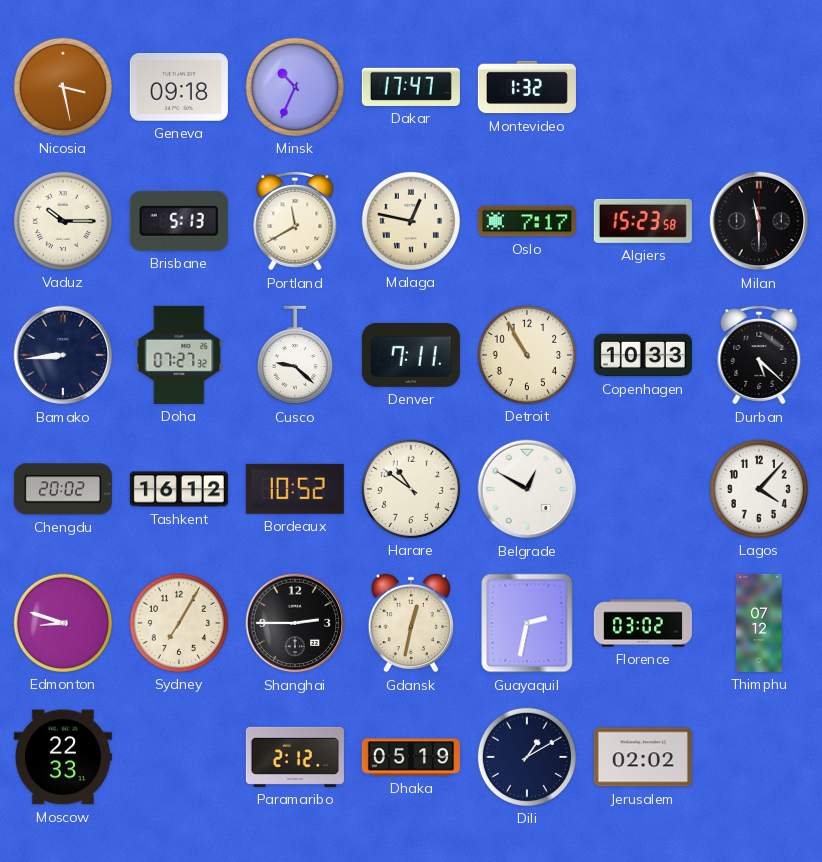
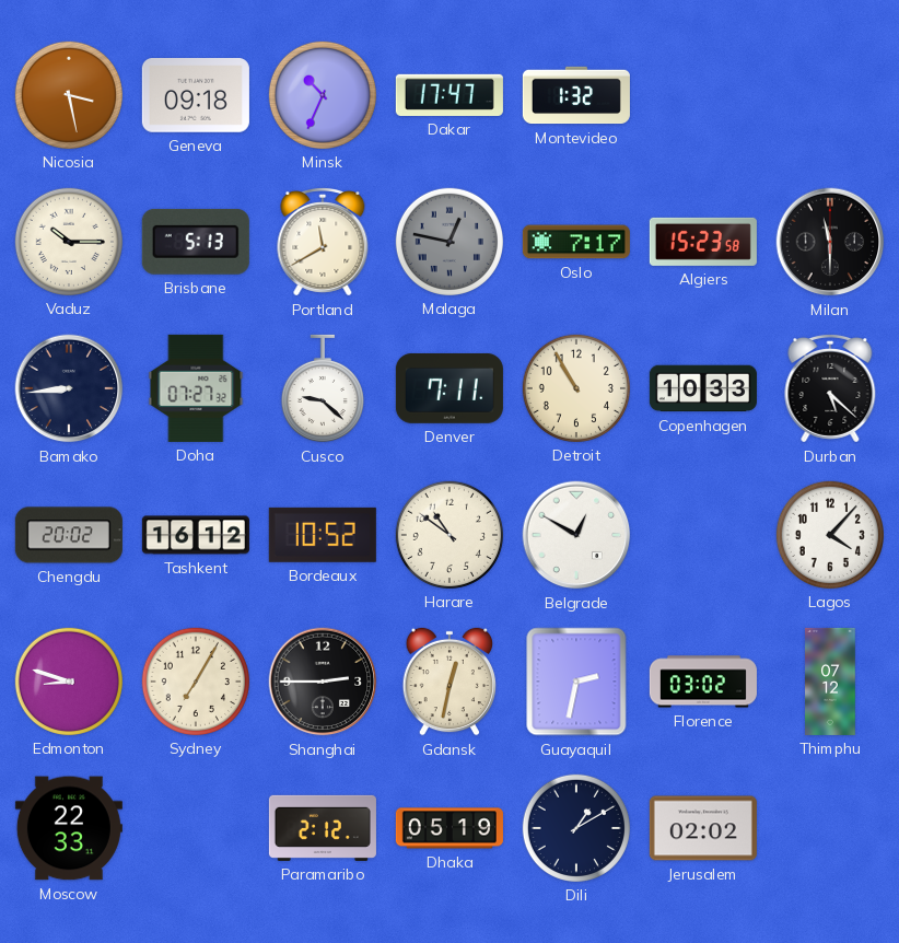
Malaga dial: cream -> grey (449, 242)
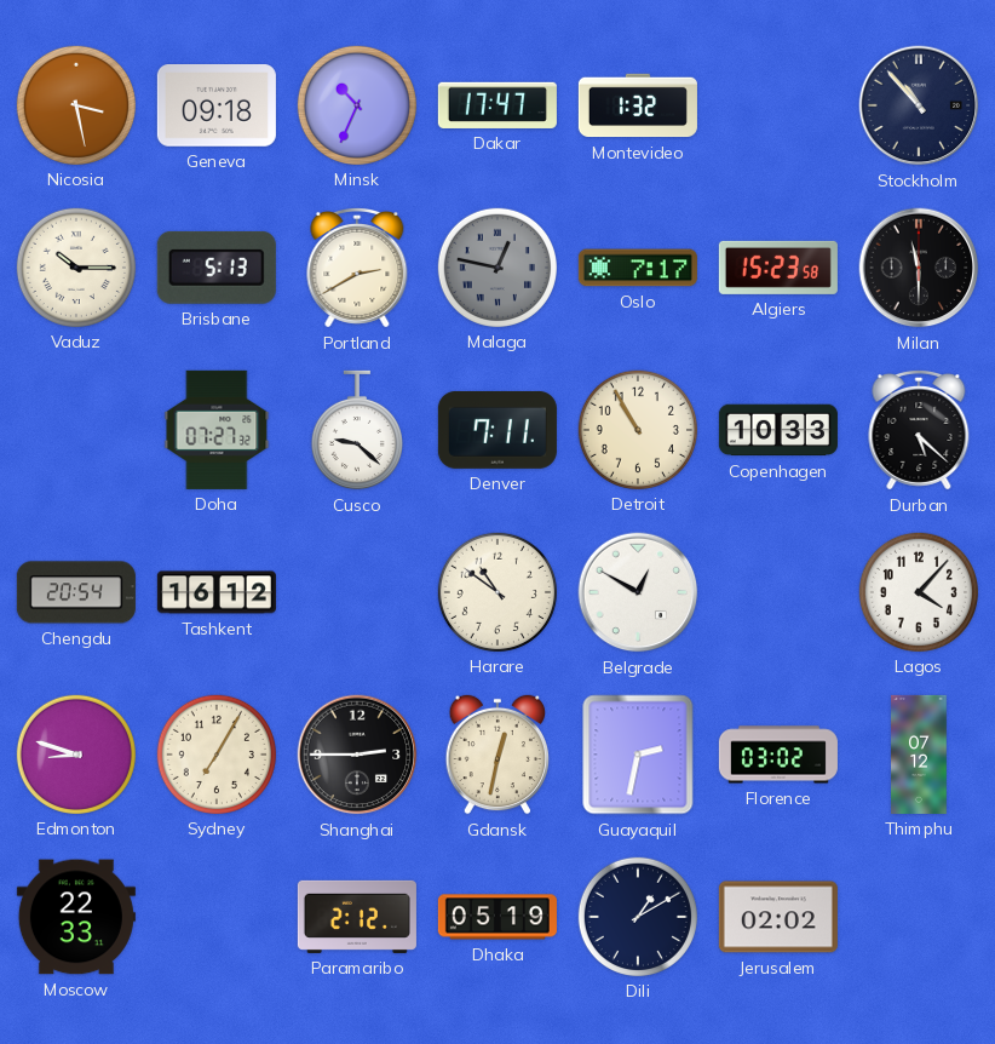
Stockholm: none -> 10:53 (919, 105)
Portland: 11:40 -> 2:40 (357, 268)
Bamako: 8:44 -> none (69, 388)
Chengdu: 20:02 -> 20:54 (76, 592)
Bordeaux: 10:52 -> none (323, 535)
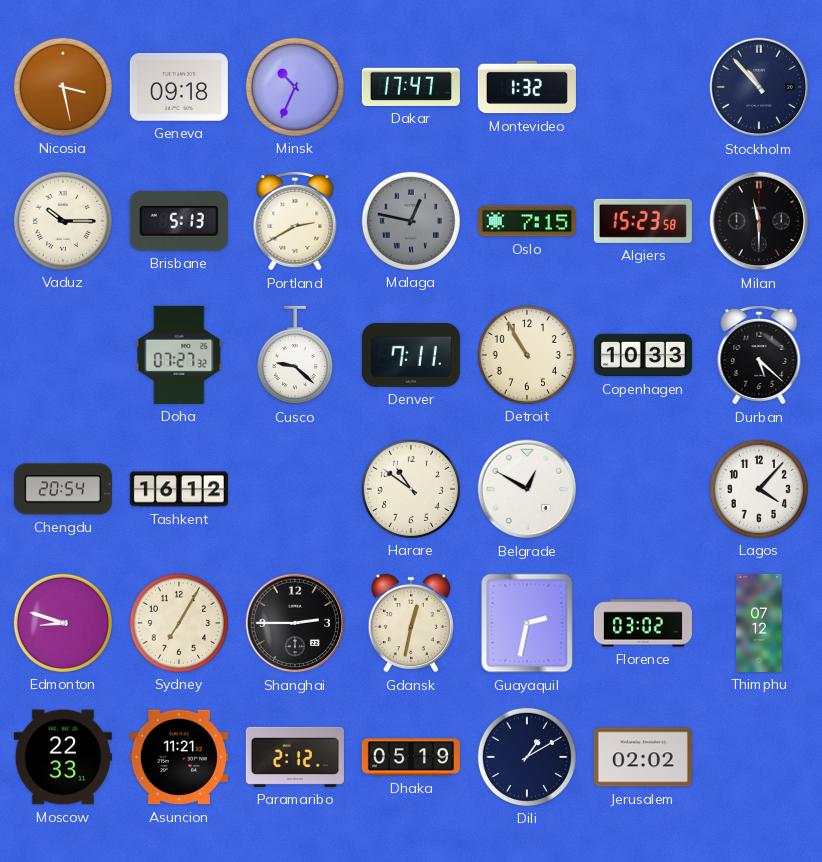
Oslo: 7:17 -> 7:15 (527, 221)
Asuncion: none -> 11:21 (179, 757)
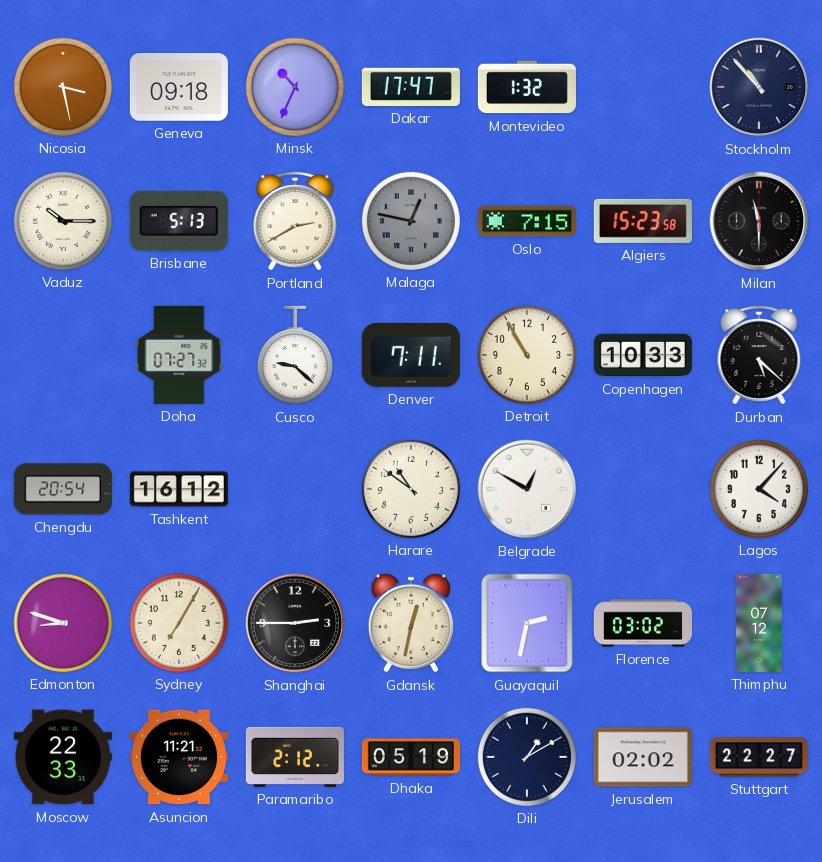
Stuttgart: none -> 22:27 (759, 757)
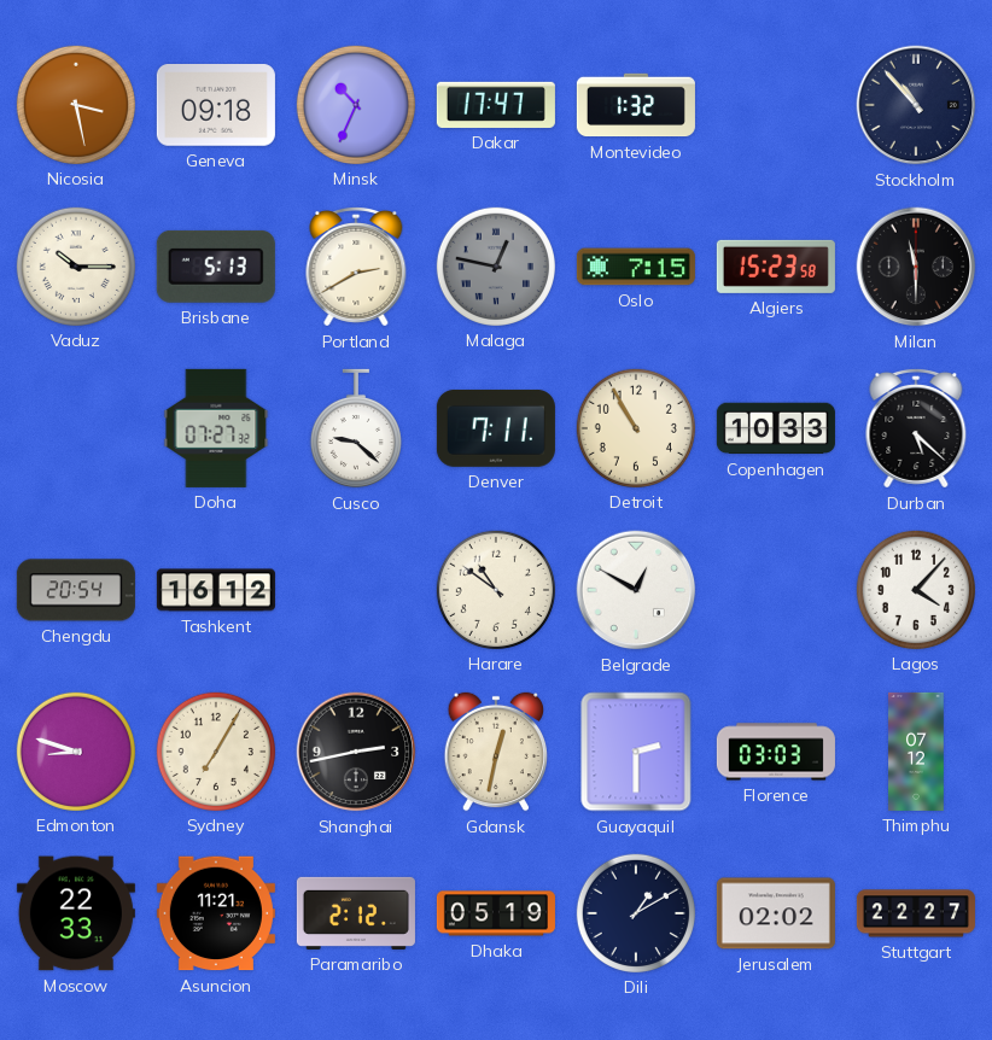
Shanghai: 2:45 -> 2:43 (356, 752)
Guayaquil: 2:32 -> 2:30 (636, 752)
Florence: 03:02 -> 03:03 (776, 752)
